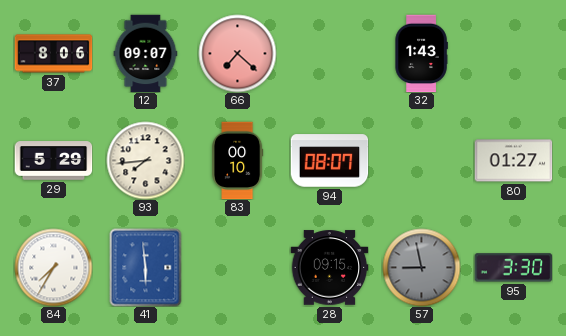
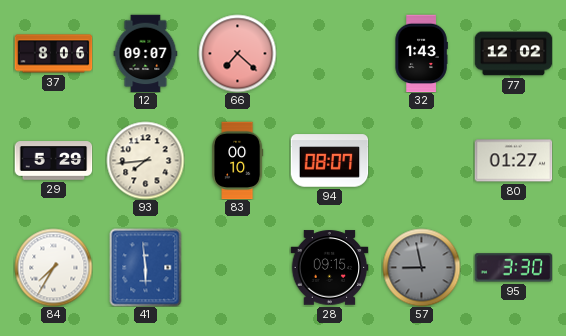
77: none -> 12:02 (513, 54)
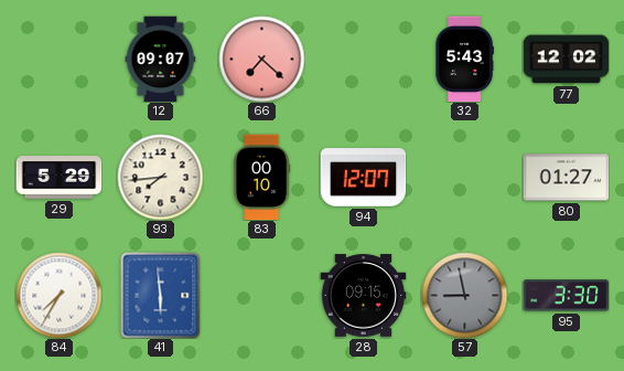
37: 8:06 -> none (53, 54)
32: 1:43 -> 5:43 (464, 59)
94: 08:07 -> 12:07 (363, 178)
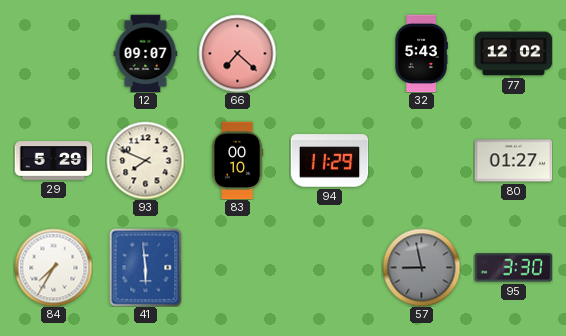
93: 7:44 -> 7:49 (145, 160)
94: 12:07 -> 11:29 (329, 161)
28: 09:15 -> none (363, 296)
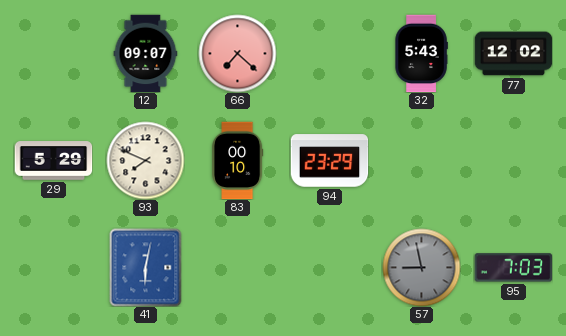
94: 11:29 -> 23:29 (329, 161)
80: 01:27 -> none (513, 161)
84: 7:35 -> none (53, 267)
41: 5:59 -> 6:02 (146, 267)
95: 3:30 -> 7:03 (513, 268)
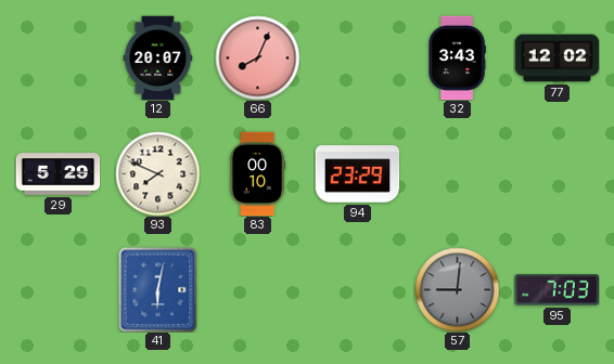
12: 09:07 -> 20:07 (158, 57)
66: 7:22 -> 8:04 (257, 57)
32: 5:43 -> 3:43 (457, 57)
57: 8:58 -> 9:01 (457, 289)
